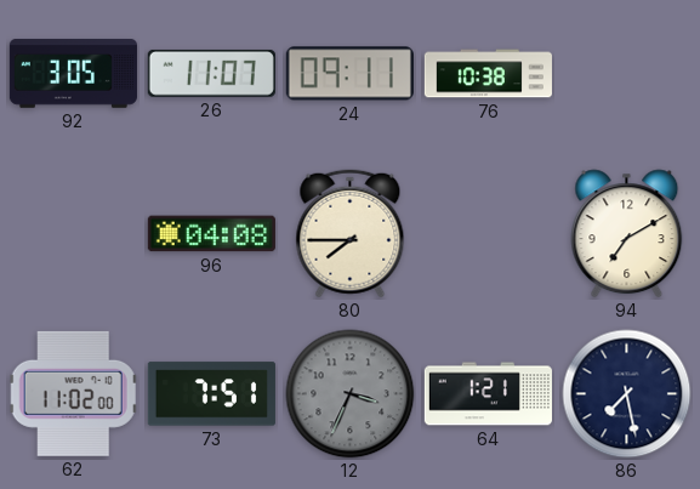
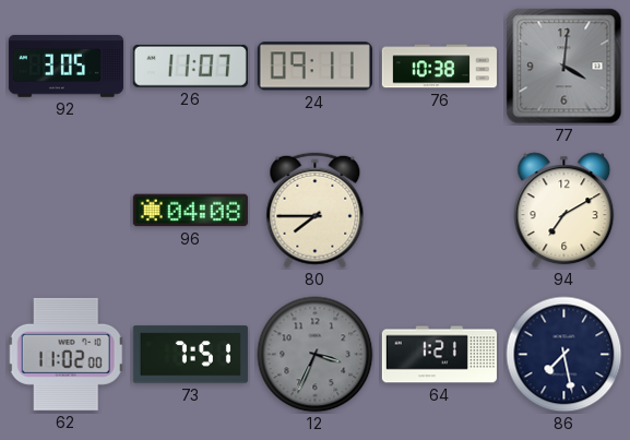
77: none -> 4:01 (564, 67)
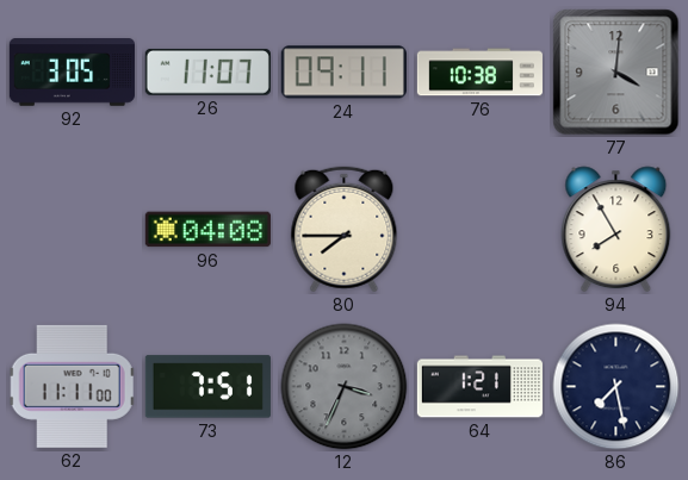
94: 7:10 -> 7:55 (616, 230)
62: 11:02 -> 11:11 (73, 386)
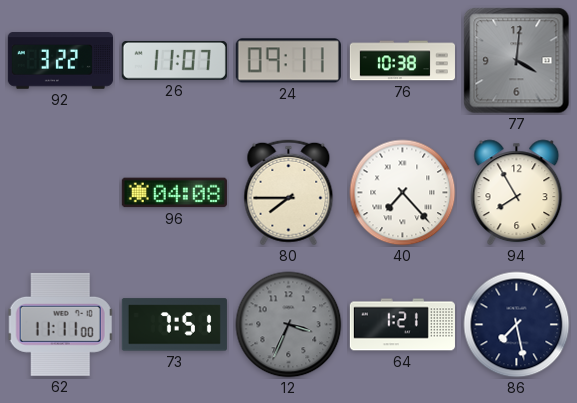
92: 3:05 -> 3:22 (60, 61)
40: none -> 7:23 (403, 193)
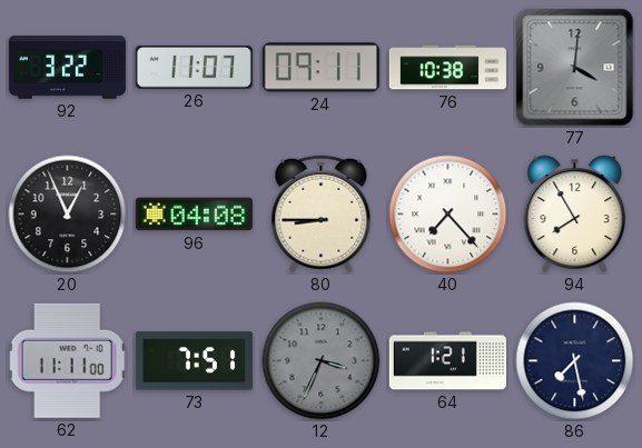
20: none -> 12:56 (68, 215)
80: 7:45 -> 8:45 (322, 215)
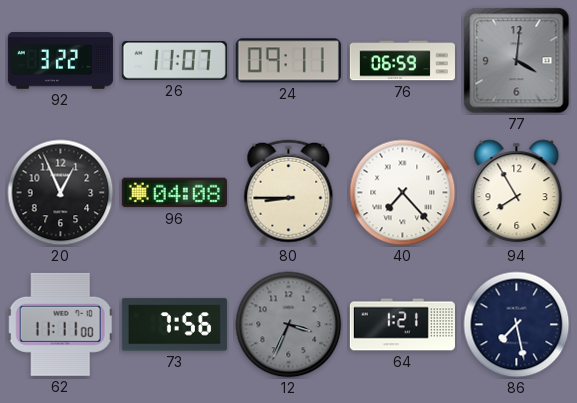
76: 10:38 -> 06:59 (402, 61)
73: 7:51 -> 7:56 (174, 325)
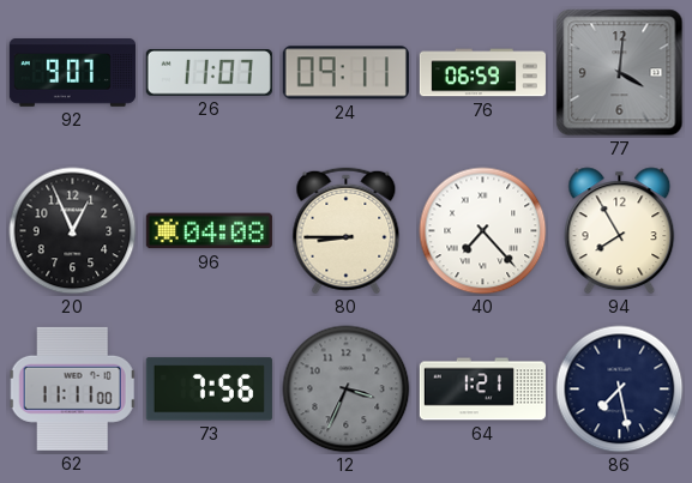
92: 3:22 -> 9:07 (72, 73)
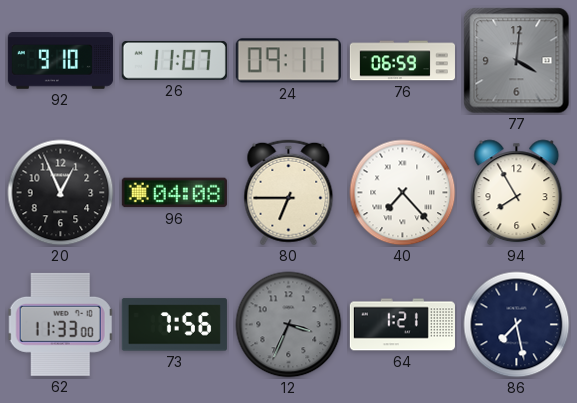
92: 9:07 -> 9:10 (60, 61)
80: 8:45 -> 6:45 (289, 193)
62: 11:11 -> 11:33 (61, 324)
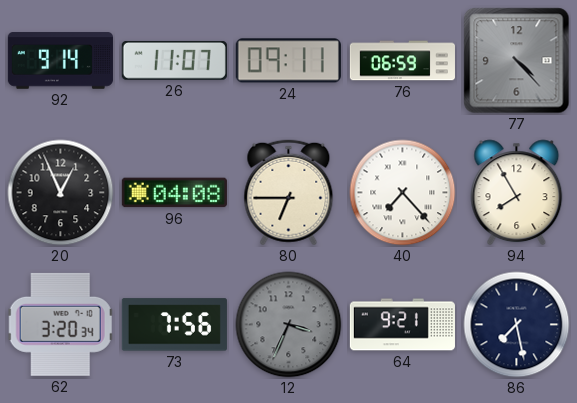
92: 9:10 -> 9:14 (60, 61)
77: 4:01 -> 4:23 (517, 61)
62: 11:33 -> 3:20 (61, 324)
64: 1:21 -> 9:21 (402, 325)
